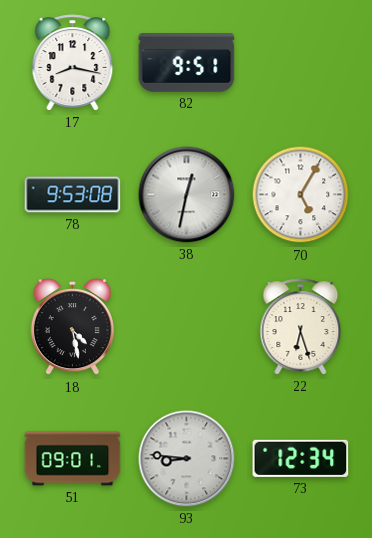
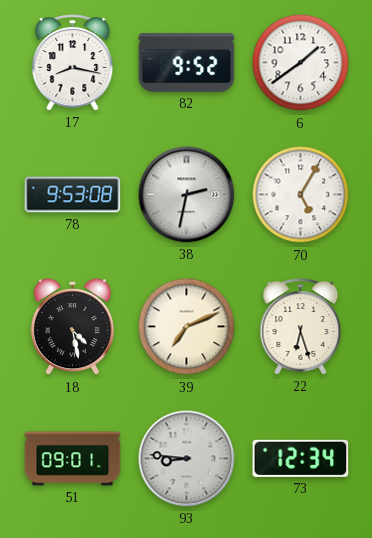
82: 9:51 -> 9:52 (187, 63)
6: none -> 1:39 (301, 63)
38: 12:32 -> 2:32 (187, 195)
39: none -> 7:11 (187, 327)
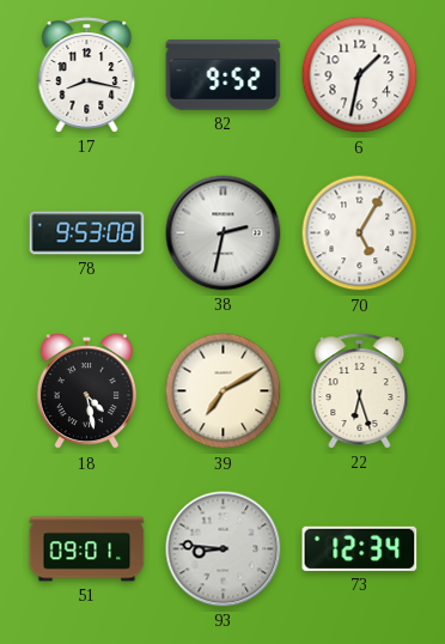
6: 1:39 -> 1:32 (360, 75)
39: 7:11 -> 7:10 (224, 391)
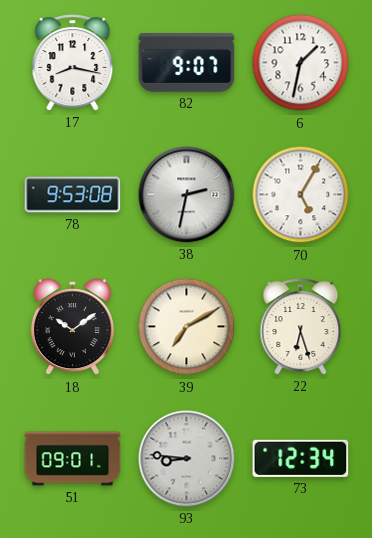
82: 9:52 -> 9:07 (187, 63)
18: 4:28 -> 10:09 (72, 327)
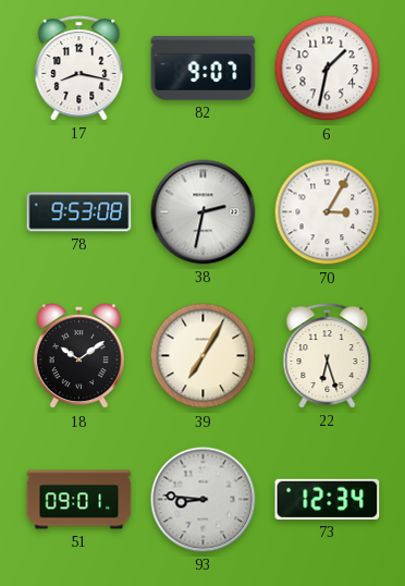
70: 5:05 -> 3:05 (328, 212)
39: 7:10 -> 7:05 (204, 356)
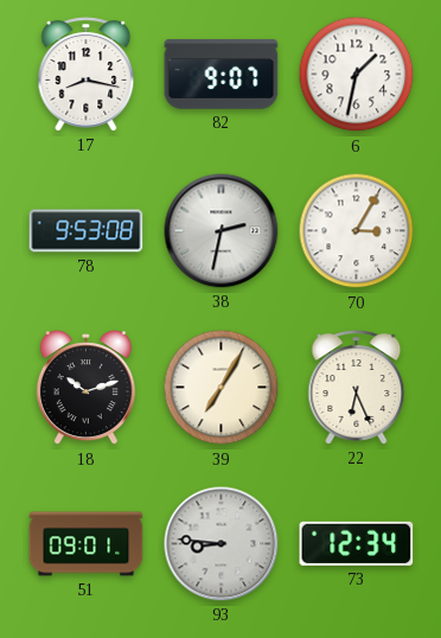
18: 10:09 -> 10:12 (85, 388)
22: 6:27 -> 6:26 (357, 388)
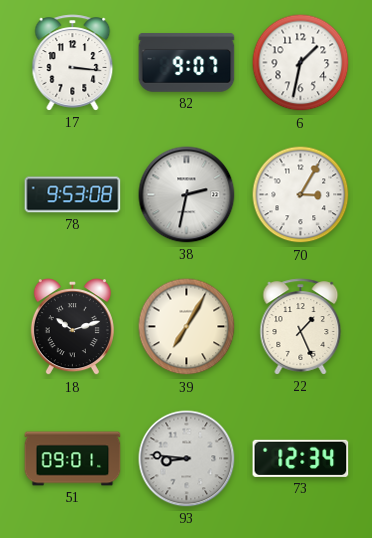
17: 8:17 -> 3:16 (73, 63)
22: 6:26 -> 1:26 (301, 327)
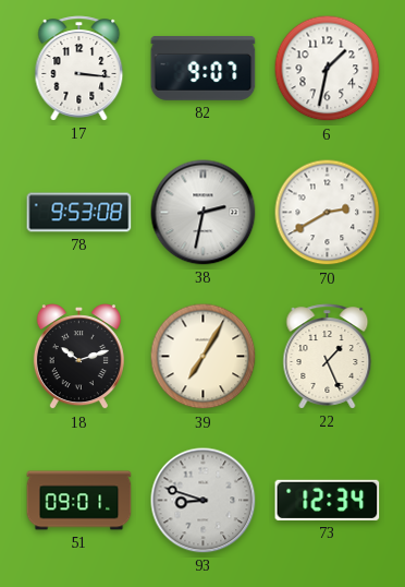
70: 3:05 -> 2:40 (328, 213)
93: 8:46 -> 8:48 (204, 501)
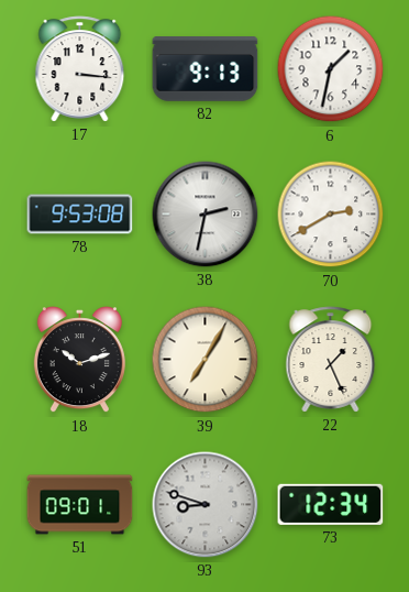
82: 9:07 -> 9:13 (206, 69)
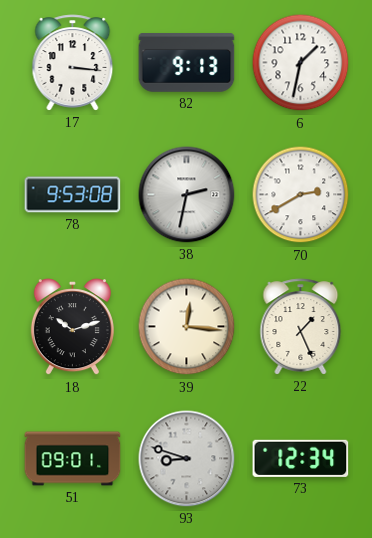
39: 7:05 -> 12:16 (187, 327)
